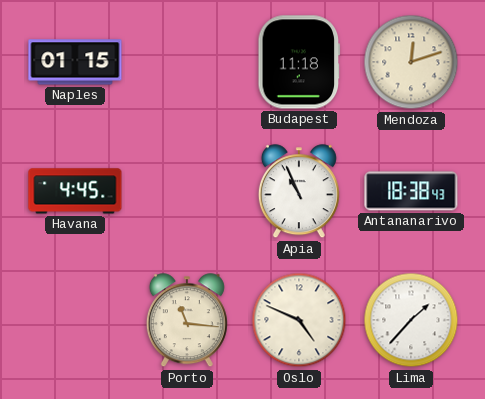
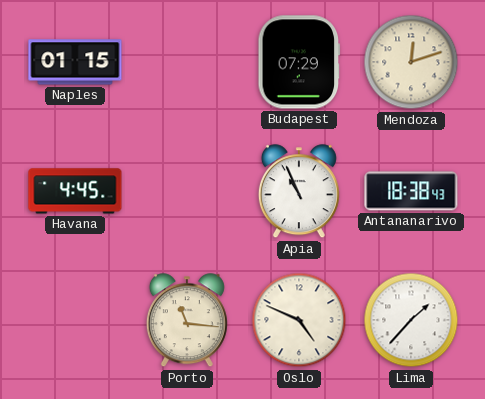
Budapest: 11:18 -> 07:29 (299, 62)
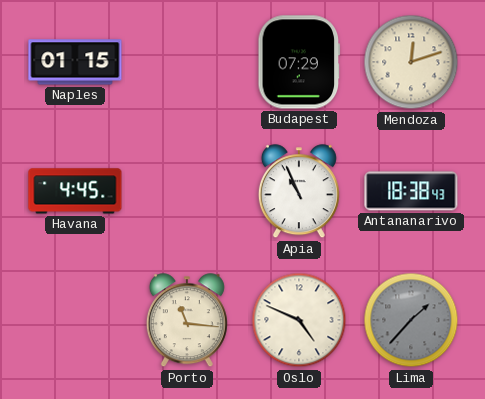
Lima dial: white -> grey (411, 320)
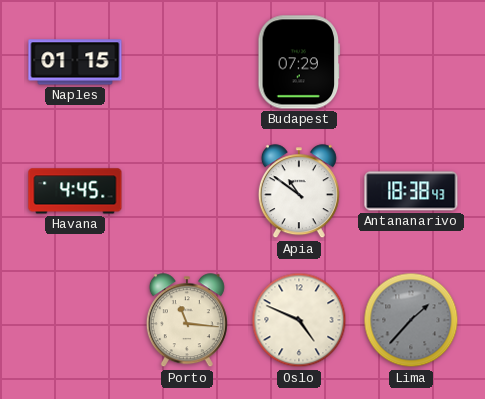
Mendoza: 12:12 -> none (411, 62)
Apia: 10:56 -> 10:51 (299, 192)
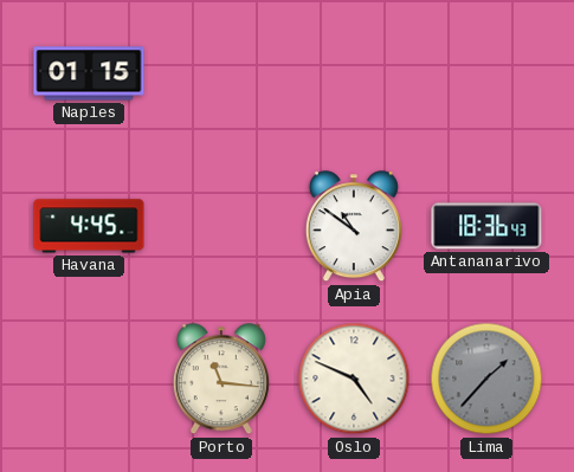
Budapest: 07:29 -> none (299, 62)
Antananarivo: 18:38 -> 18:36 (486, 226)
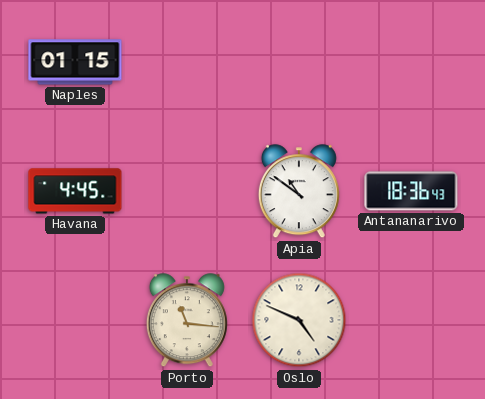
Lima: 1:37 -> none (486, 379)
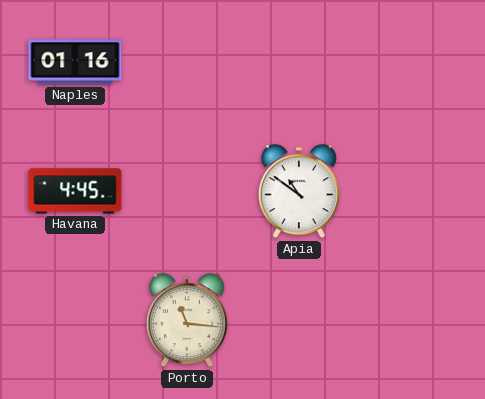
Naples: 01:15 -> 01:16 (75, 62)
Antananarivo: 18:36 -> none (411, 191)
Oslo: 4:49 -> none (299, 320)
